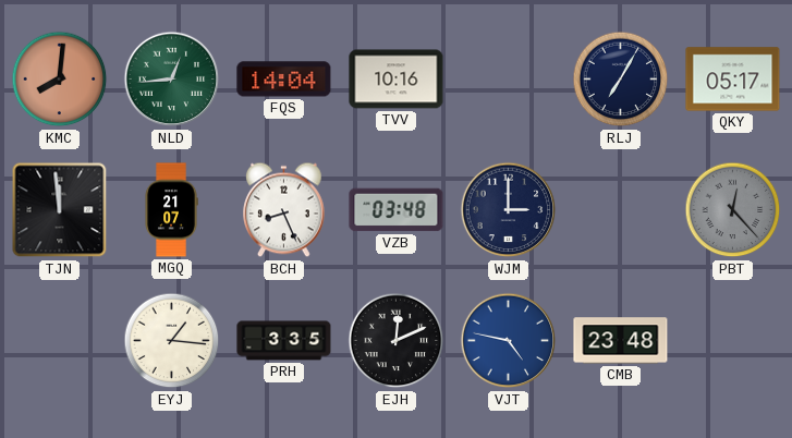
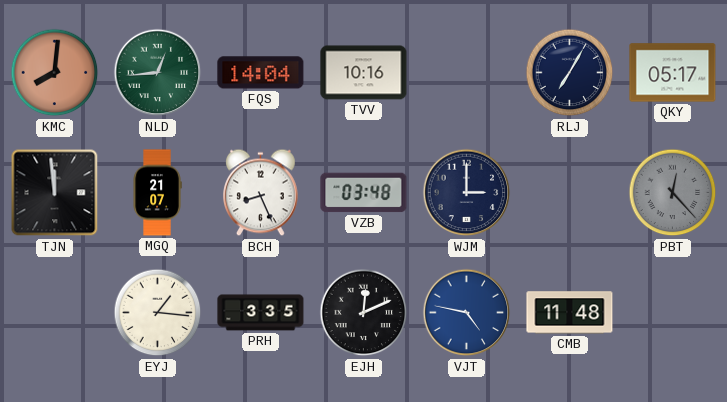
CMB: 23:48 -> 11:48 (570, 313)
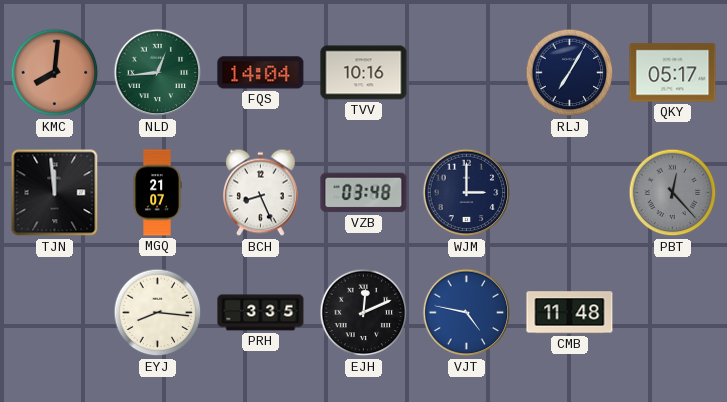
EYJ: 1:16 -> 8:16 (158, 313)
